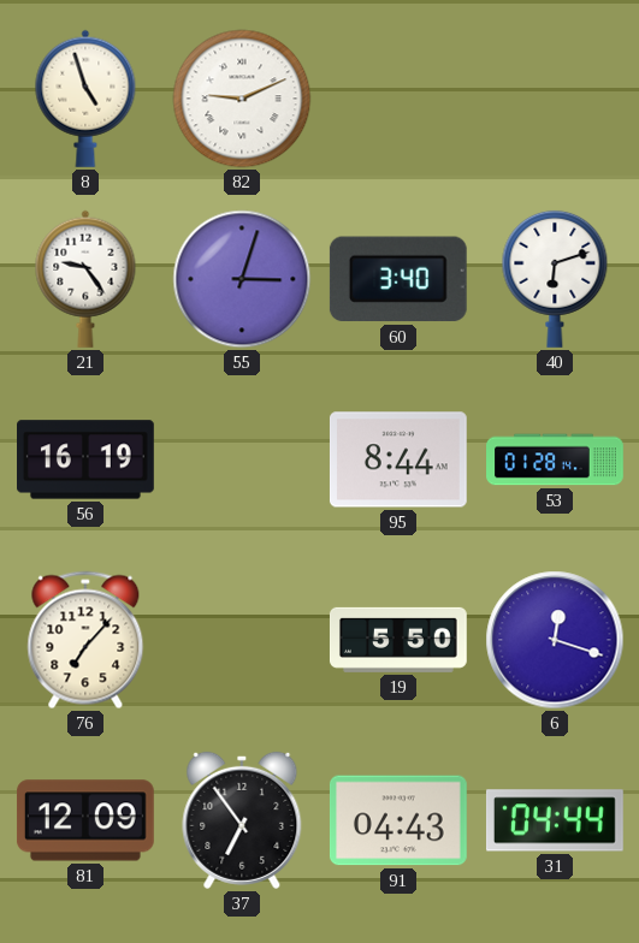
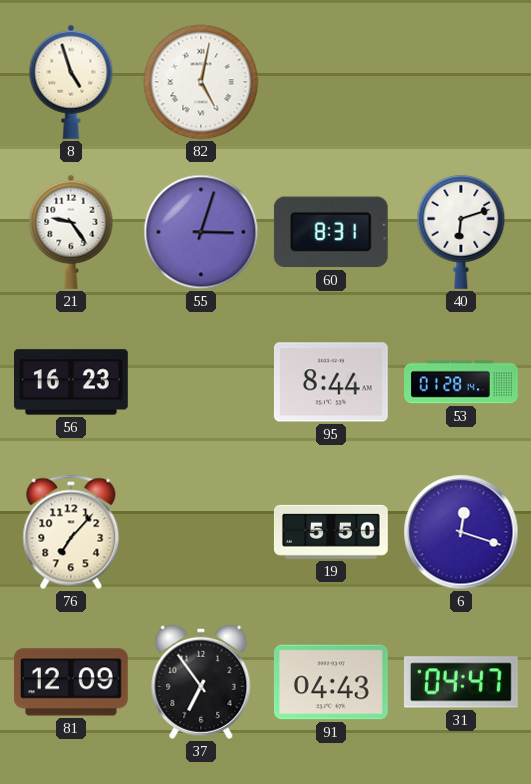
82: 9:11 -> 5:02 (201, 82)
60: 3:40 -> 8:31 (331, 232)
56: 16:19 -> 16:23 (72, 382)
31: 04:44 -> 04:47 (461, 682)
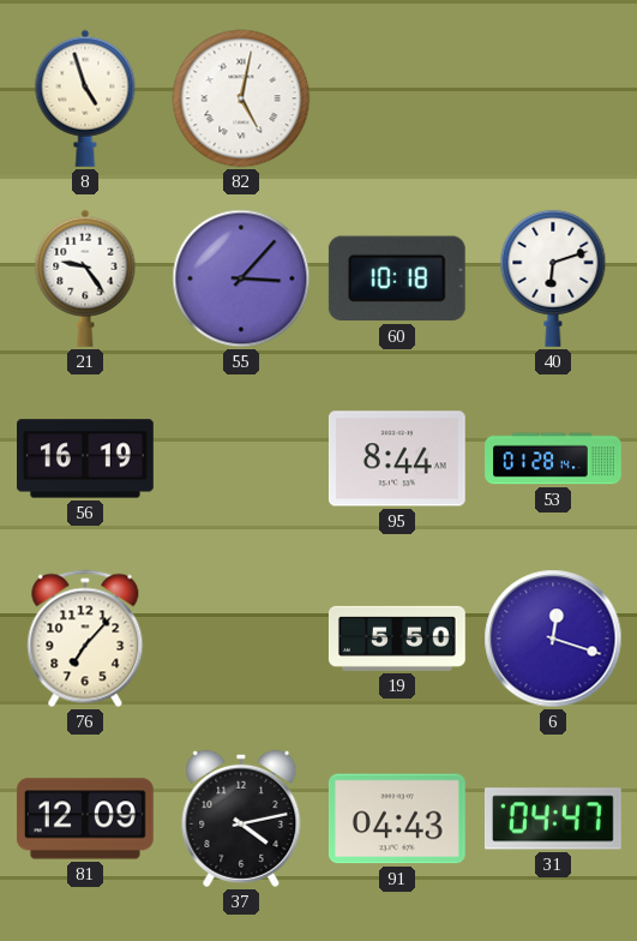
55: 3:03 -> 3:07 (241, 278)
60: 8:31 -> 10:18 (397, 278)
56: 16:23 -> 16:19 (86, 458)
37: 6:54 -> 4:13 (241, 819)
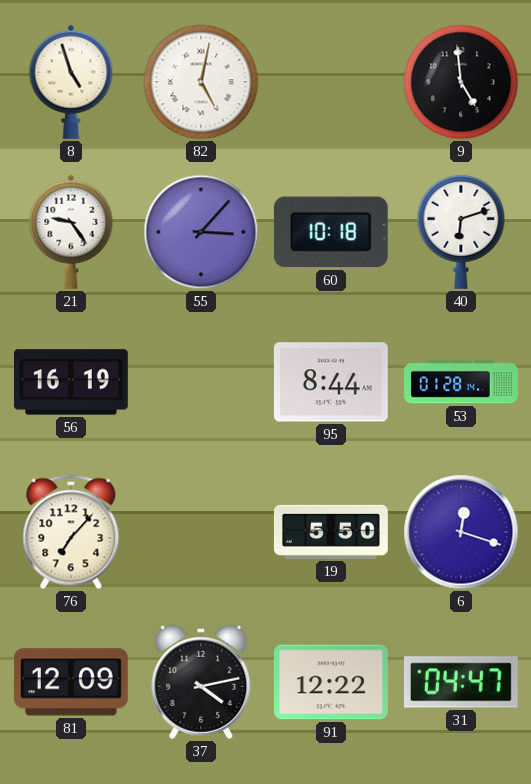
9: none -> 4:59 (461, 82)
91: 04:43 -> 12:22 (331, 682)
